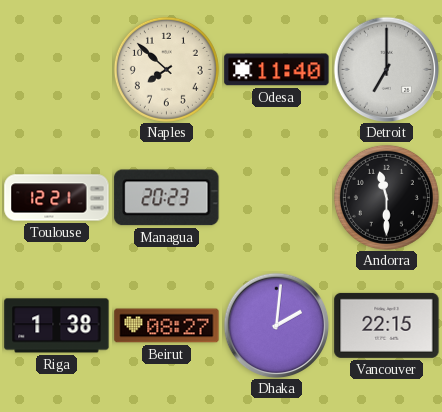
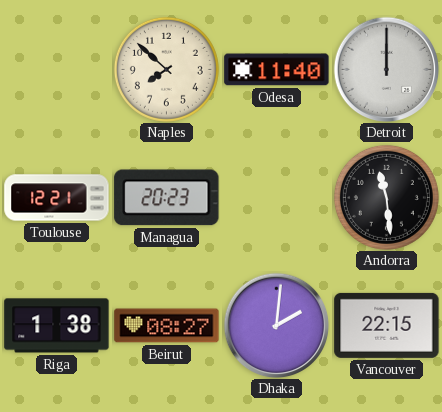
Detroit: 7:00 -> 12:00 (386, 69)
Andorra: 11:30 -> 11:29 (386, 197)
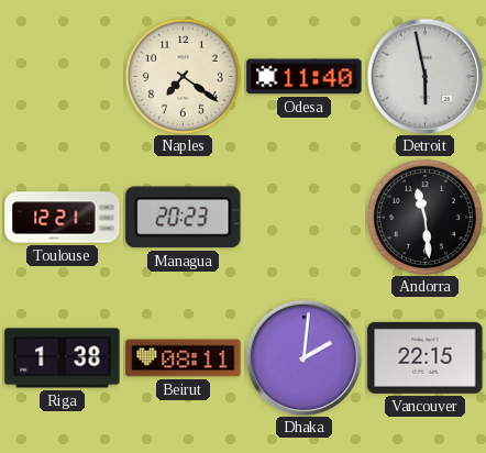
Naples: 7:52 -> 7:21 (183, 76)
Detroit: 12:00 -> 5:58 (424, 76)
Beirut: 08:27 -> 08:11 (184, 358)
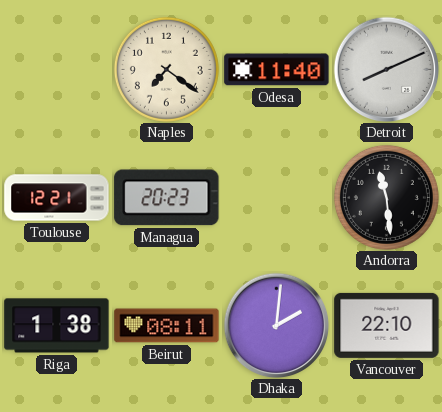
Detroit: 5:58 -> 8:11 (386, 69)
Vancouver: 22:15 -> 22:10 (387, 325)
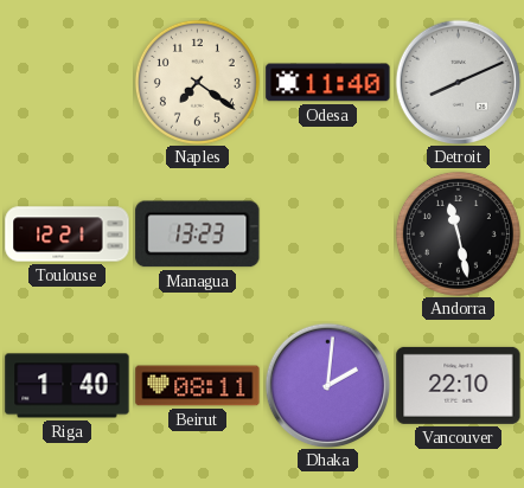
Managua: 20:23 -> 13:23 (198, 235)
Andorra: 11:29 -> 11:28 (458, 233)
Riga: 1:38 -> 1:40 (68, 386)
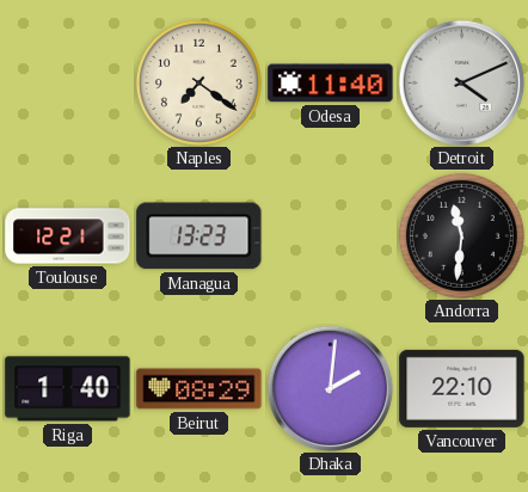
Detroit: 8:11 -> 4:11 (461, 82)
Andorra: 11:28 -> 11:31 (461, 235)
Beirut: 08:11 -> 08:29 (199, 389)
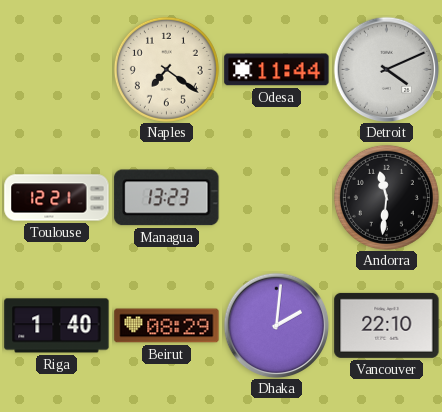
Odesa: 11:40 -> 11:44 (277, 70)
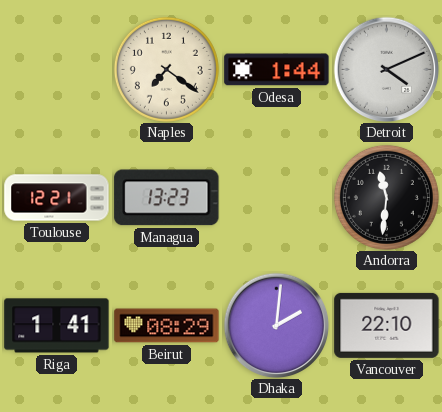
Odesa: 11:44 -> 1:44 (277, 70)
Riga: 1:40 -> 1:41 (57, 326)
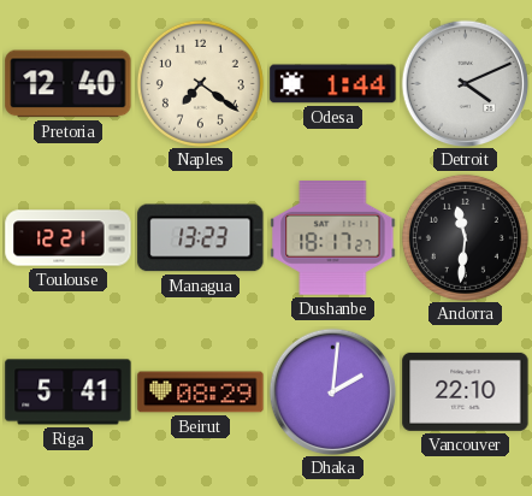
Pretoria: none -> 12:40 (69, 84)
Dushanbe: none -> 18:17 (333, 238)
Riga: 1:41 -> 5:41 (69, 392)
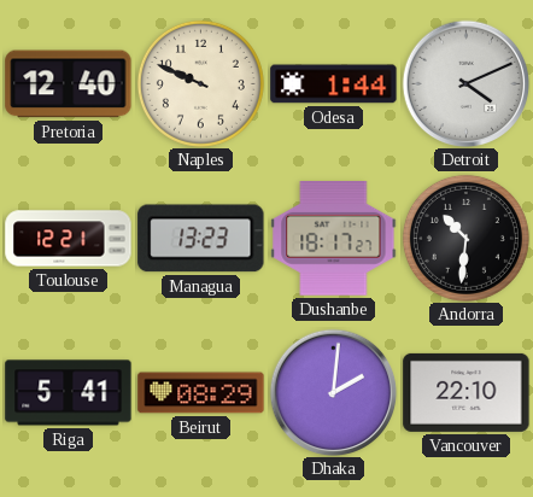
Naples: 7:21 -> 9:49 (200, 83)
Andorra: 11:31 -> 10:31 (465, 238)
